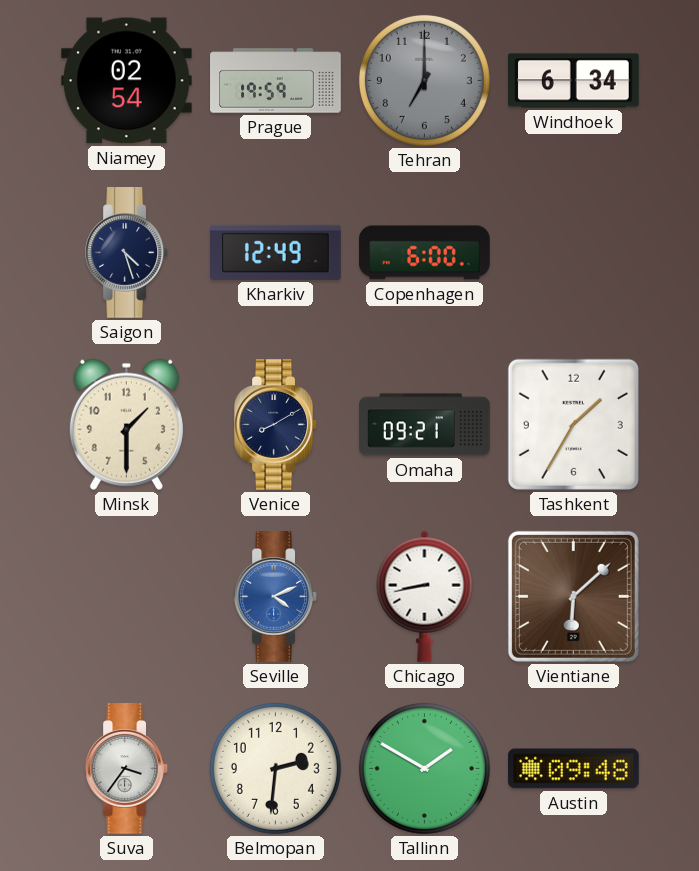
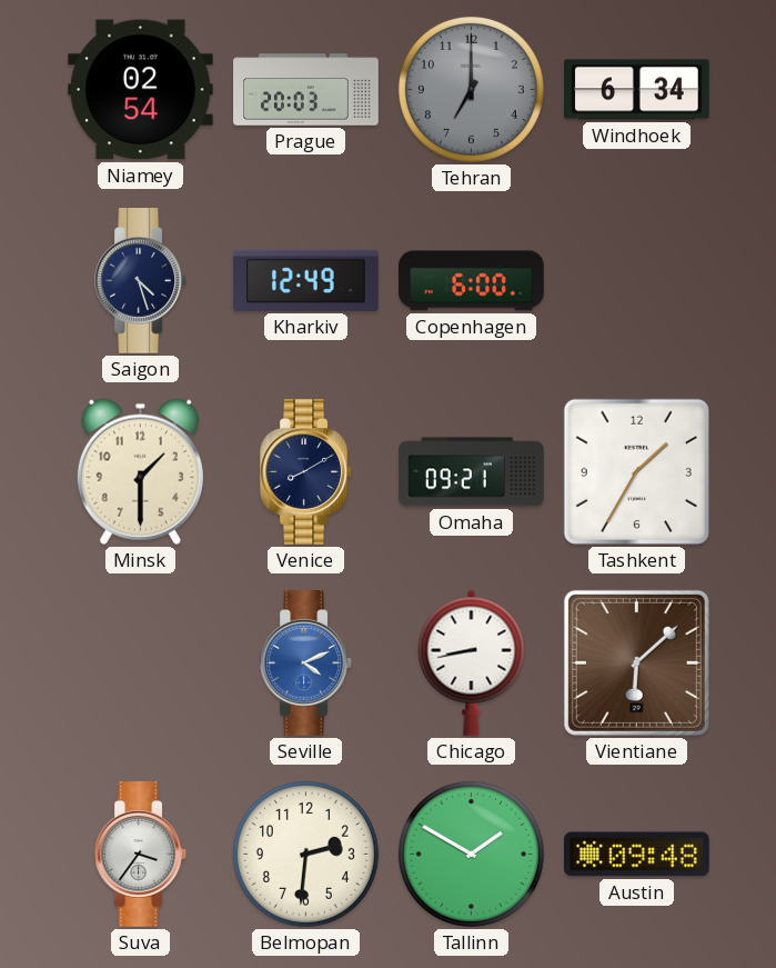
Prague: 19:59 -> 20:03 (306, 90)
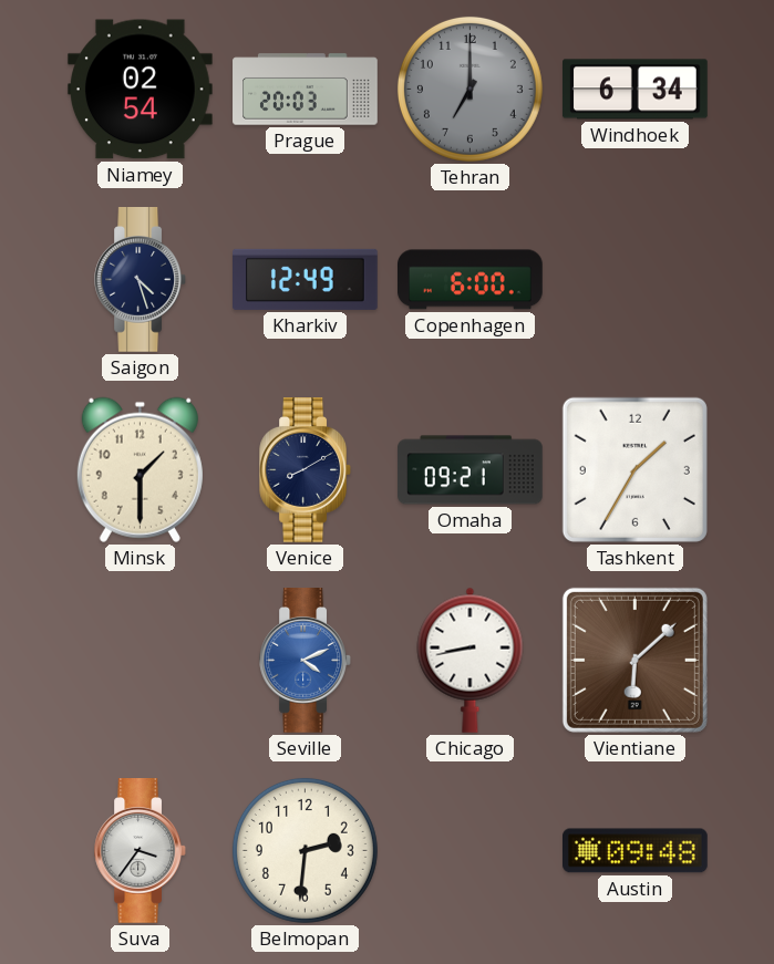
Tallinn: 1:50 -> none (471, 854)
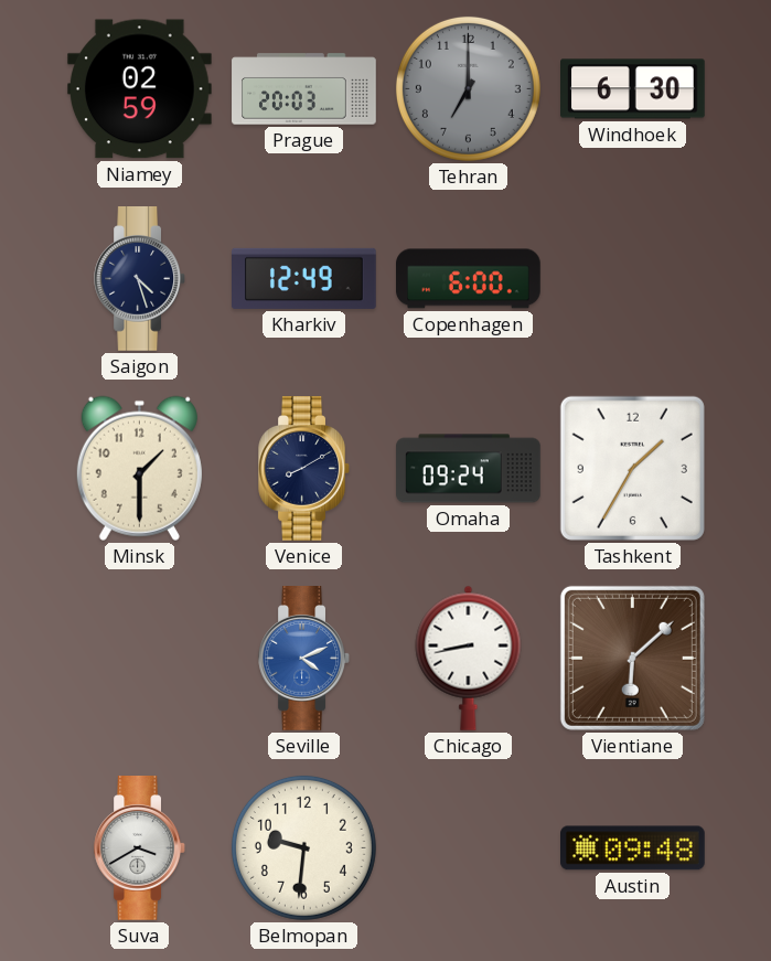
Niamey: 02:54 -> 02:59 (139, 89)
Windhoek: 6:34 -> 6:30 (633, 89)
Omaha: 09:21 -> 09:24 (469, 469)
Suva: 3:36 -> 3:40 (139, 848)
Belmopan: 2:31 -> 9:31 (303, 847)
